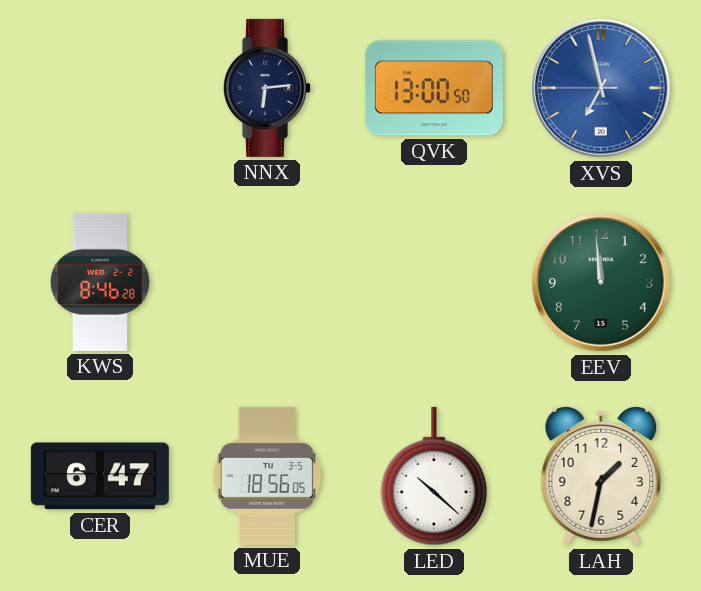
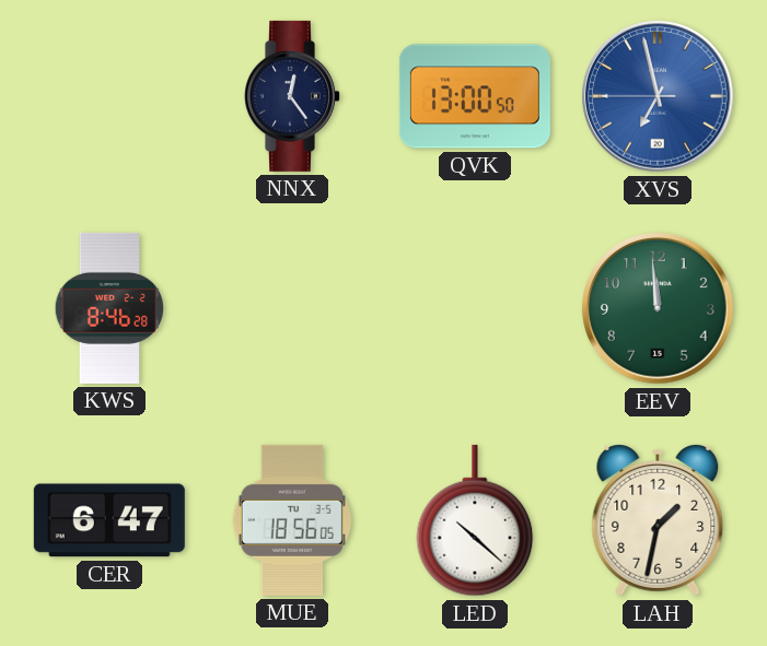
NNX: 6:14 -> 12:24 (293, 96)
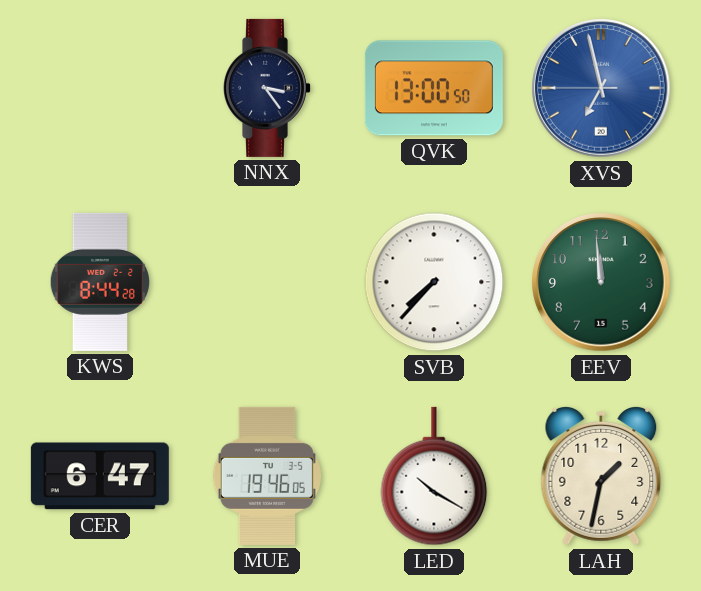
NNX: 12:24 -> 3:24 (268, 88)
KWS: 8:46 -> 8:44 (99, 282)
SVB: none -> 7:37 (434, 282)
MUE: 18:56 -> 19:46 (267, 476)
LED: 10:22 -> 10:20 (434, 476)
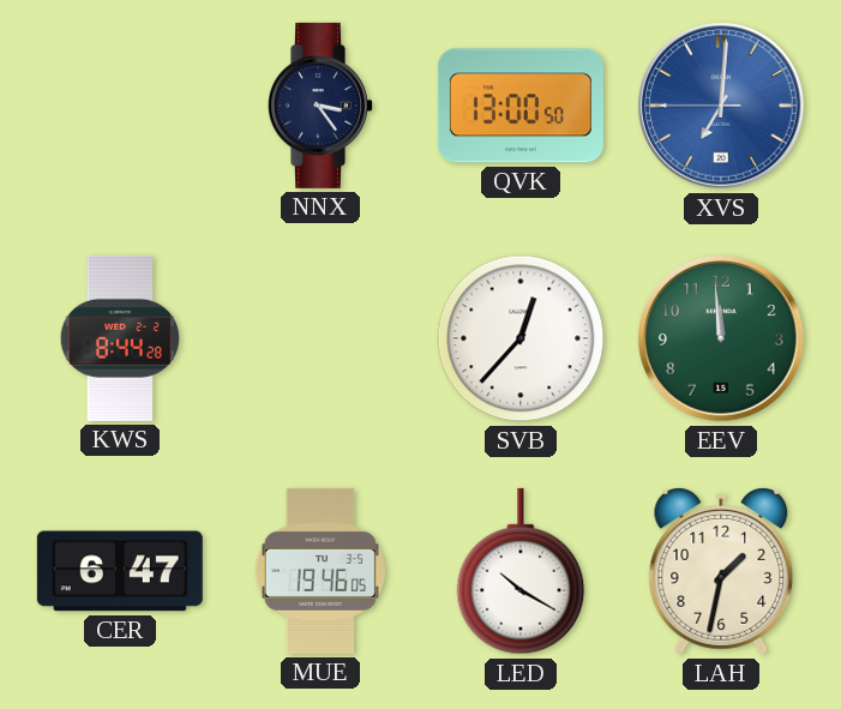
XVS: 6:57 -> 7:00 (721, 106)
SVB: 7:37 -> 12:37 (521, 338)
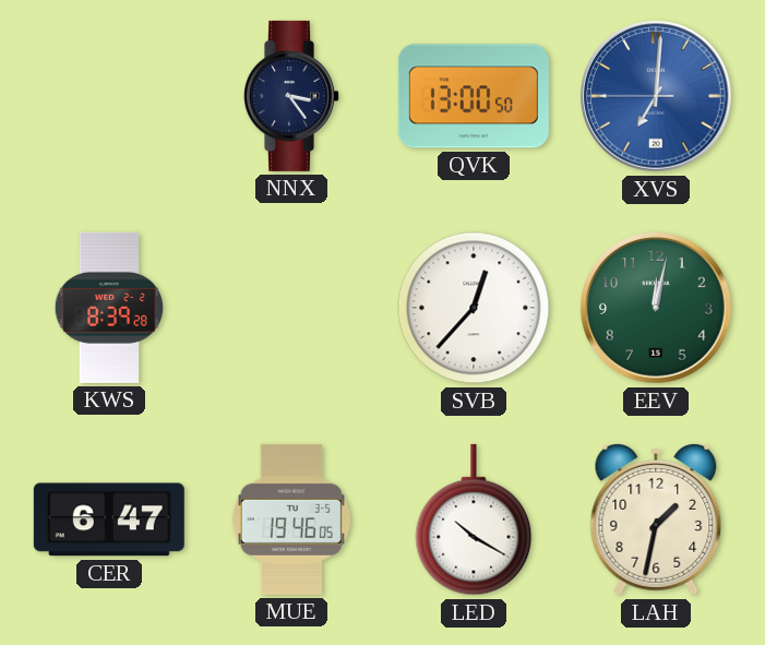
KWS: 8:44 -> 8:39 (108, 308)
EEV: 11:59 -> 12:02 (656, 308)
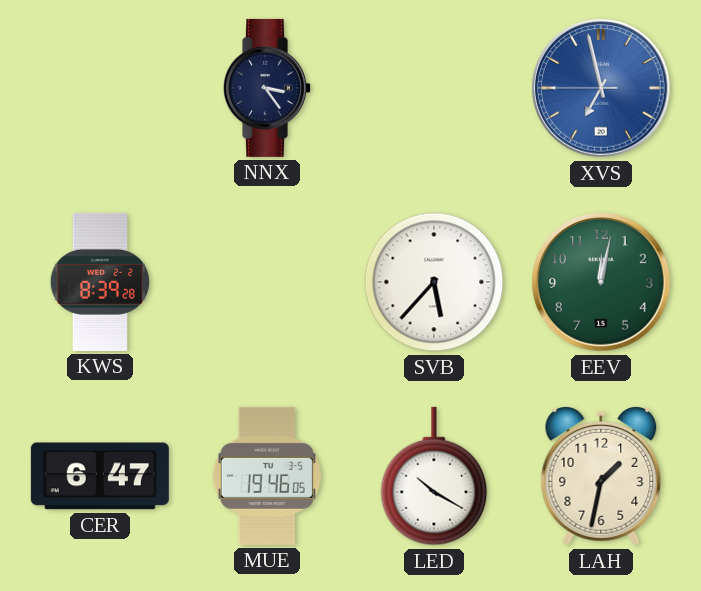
QVK: 13:00 -> none (474, 96)
XVS: 7:00 -> 6:57 (601, 88)
SVB: 12:37 -> 5:37 (434, 282)
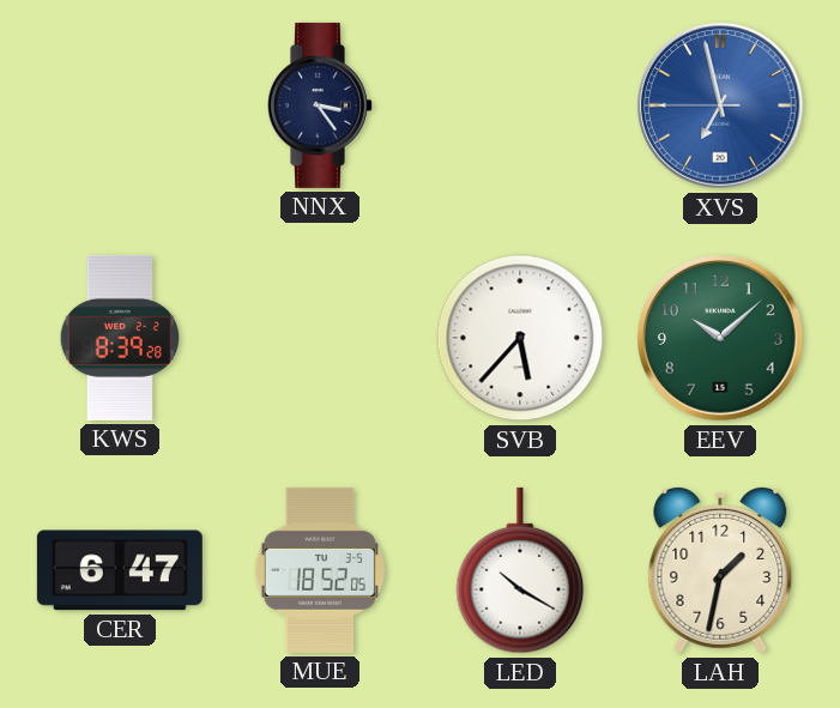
EEV: 12:02 -> 10:08 (720, 338)
MUE: 19:46 -> 18:52 (320, 570)
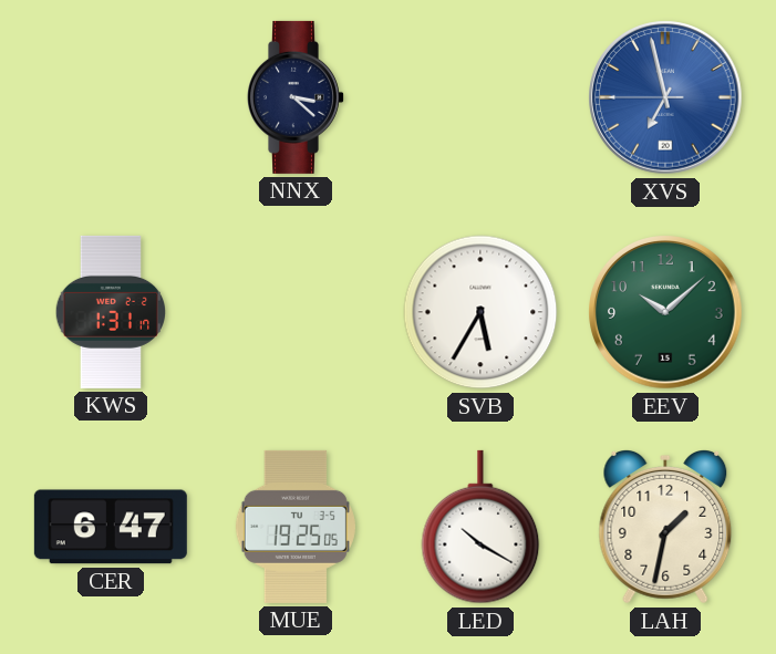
NNX: 3:24 -> 3:22 (297, 97)
KWS: 8:39 -> 1:31 (110, 312)
SVB: 5:37 -> 5:35 (480, 312)
MUE: 18:52 -> 19:25 (296, 527)
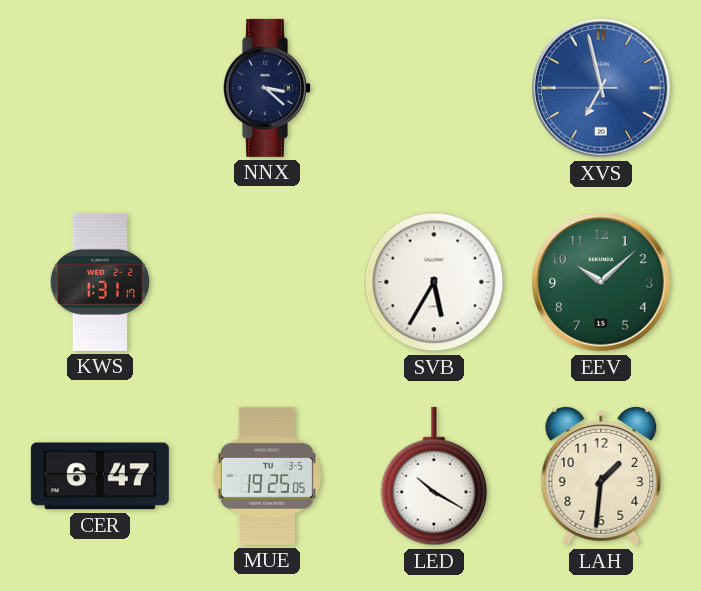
LAH: 1:32 -> 1:31 (601, 477)
